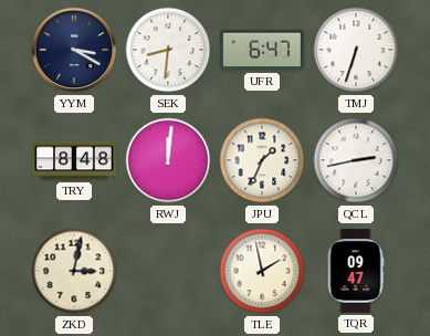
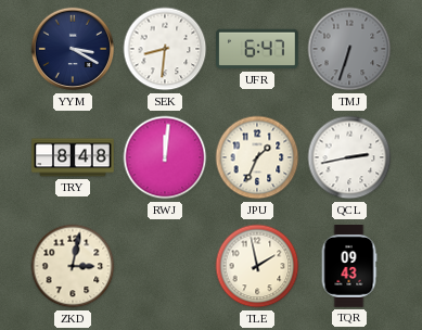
TMJ dial: white -> grey (349, 49)
TQR: 09:47 -> 09:43 (349, 267)
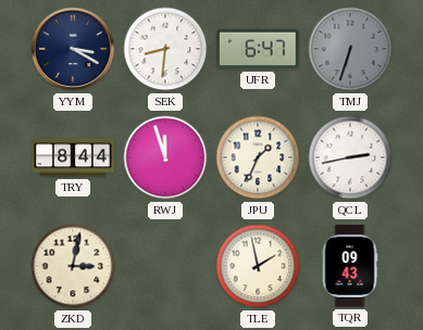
TRY: 8:48 -> 8:44 (73, 157)
RWJ: 12:01 -> 11:57 (165, 157)
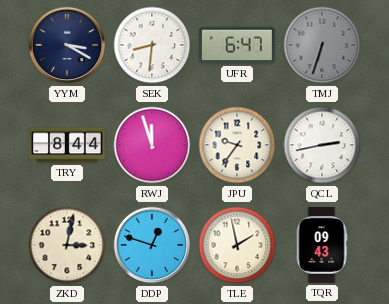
JPU: 1:34 -> 9:36 (237, 145)
DDP: none -> 12:48 (152, 245)
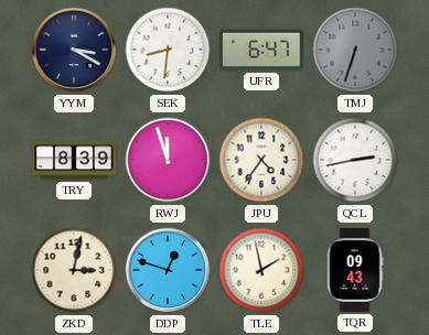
TRY: 8:44 -> 8:39 (74, 160)
JPU: 9:36 -> 4:36 (261, 160)
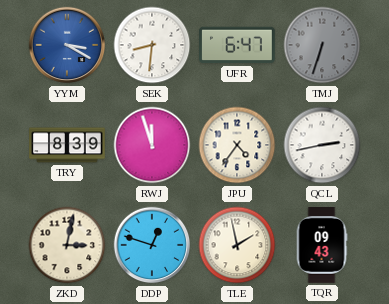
YYM dial: navy -> blue (67, 45)
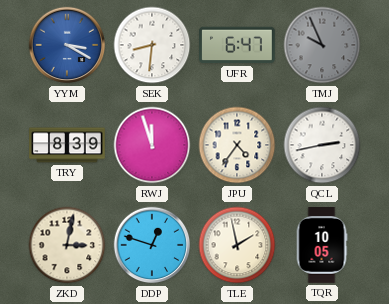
TMJ: 6:33 -> 9:56 (322, 45)
TQR: 09:43 -> 10:05 (322, 246)
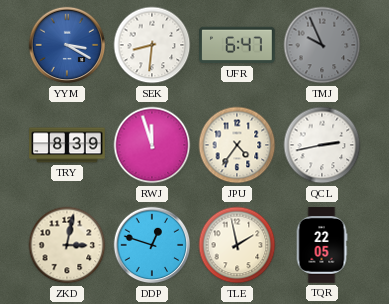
TQR: 10:05 -> 22:05 (322, 246)
